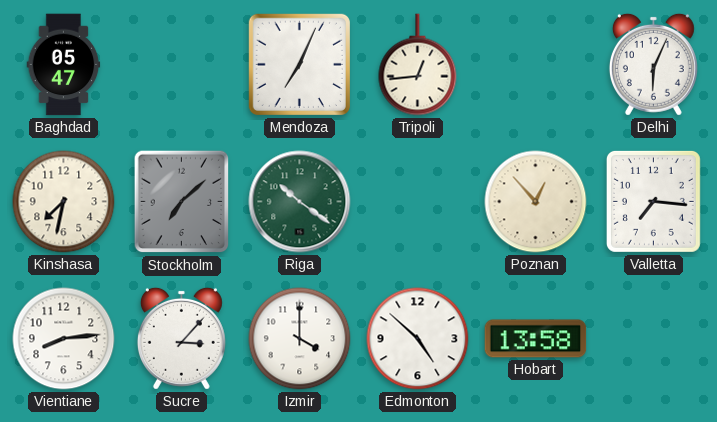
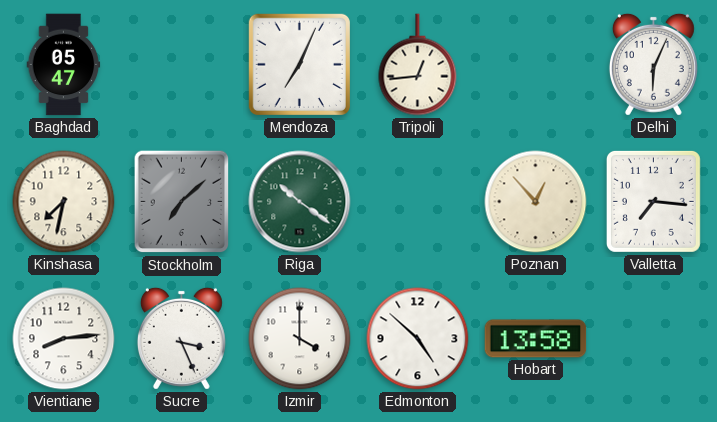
Sucre: 3:07 -> 3:26 (181, 338)
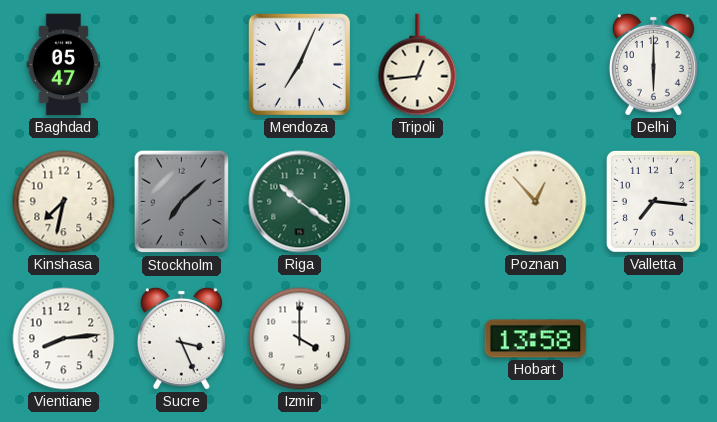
Delhi: 6:04 -> 6:00 (653, 64)
Edmonton: 4:52 -> none (418, 339)
